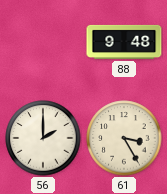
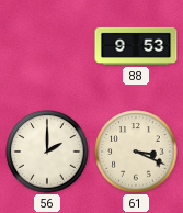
88: 9:48 -> 9:53 (136, 46)
61: 3:25 -> 3:19 (136, 152)
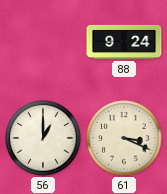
88: 9:53 -> 9:24 (124, 42)
56: 2:00 -> 1:00 (43, 138)
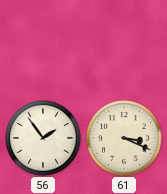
88: 9:24 -> none (124, 42)
56: 1:00 -> 1:54 (43, 138)
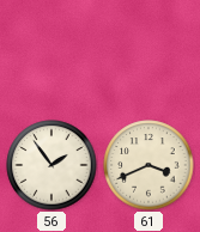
61: 3:19 -> 3:41 (149, 165)
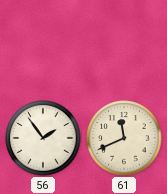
61: 3:41 -> 11:41 (124, 138)
